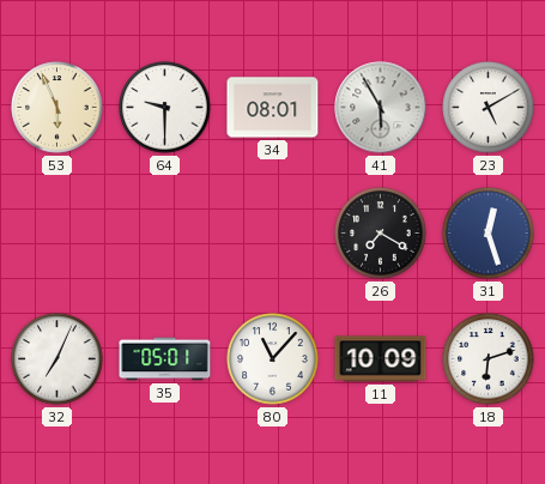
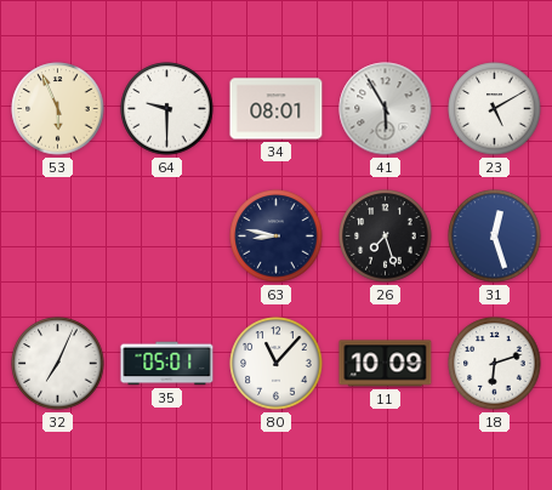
63: none -> 8:47 (277, 237)
26: 7:20 -> 7:27 (386, 237)
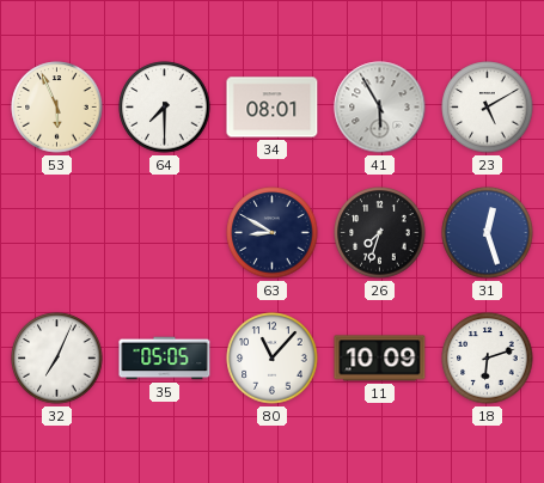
64: 9:30 -> 7:30 (165, 108)
63: 8:47 -> 8:50 (273, 233)
26: 7:27 -> 7:33 (380, 233)
35: 05:01 -> 05:05 (165, 359)
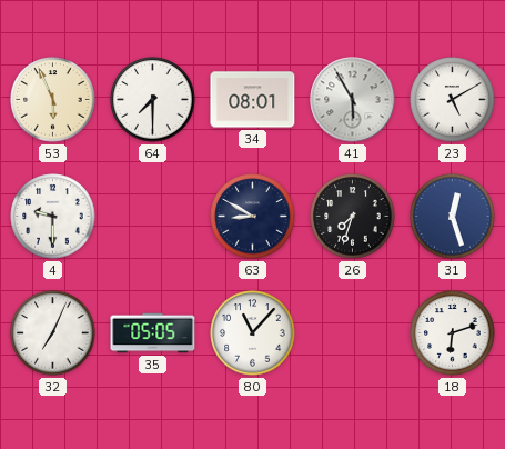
4: none -> 9:30 (53, 217)
11: 10:09 -> none (380, 359)
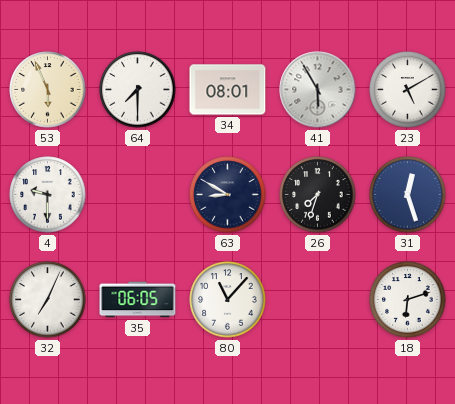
35: 05:05 -> 06:05 (138, 300)
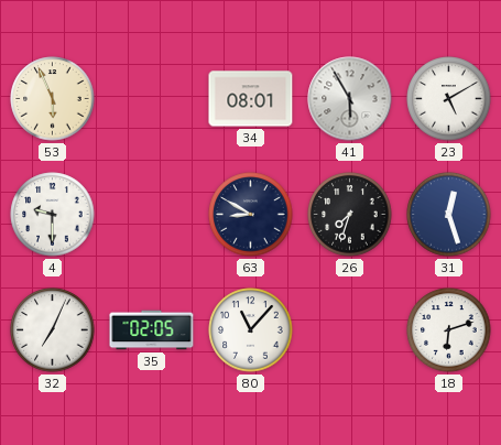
64: 7:30 -> none (138, 90)
35: 06:05 -> 02:05 (152, 330)
